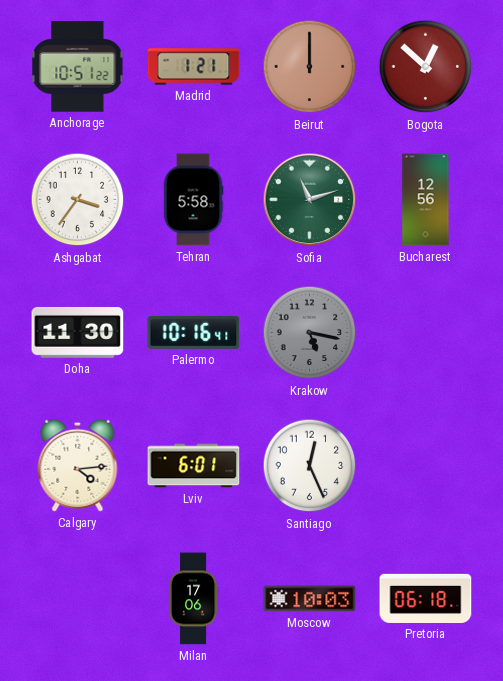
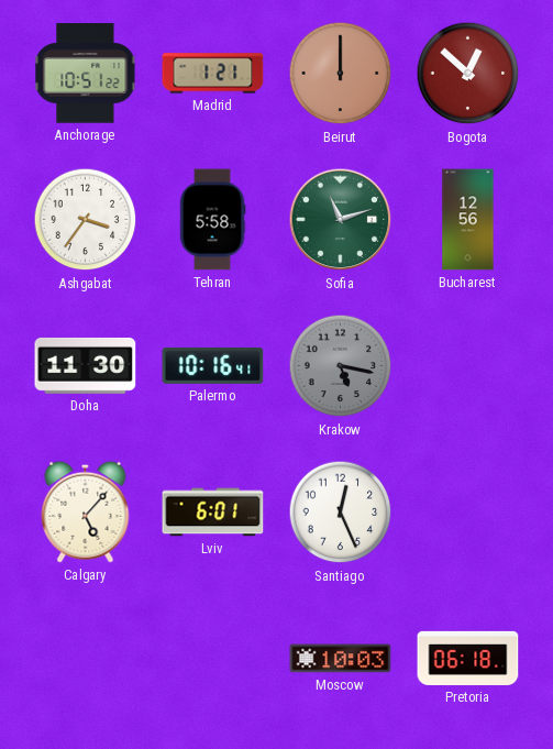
Calgary: 4:14 -> 5:07 (86, 511)
Milan: 17:06 -> none (193, 599)
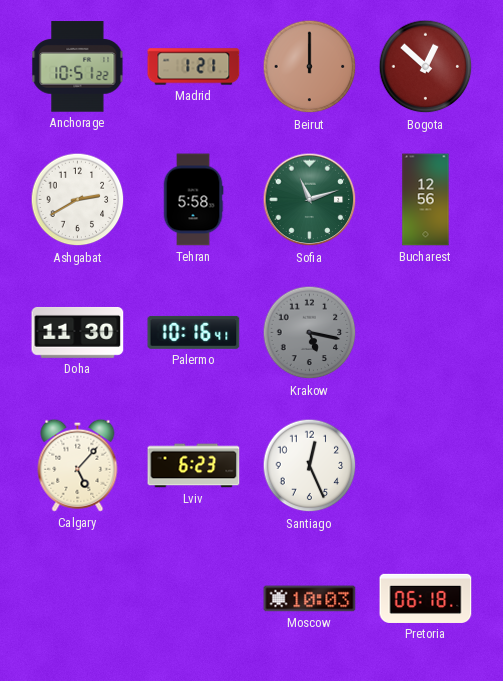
Ashgabat: 3:36 -> 2:40 (78, 200)
Lviv: 6:01 -> 6:23 (194, 466)
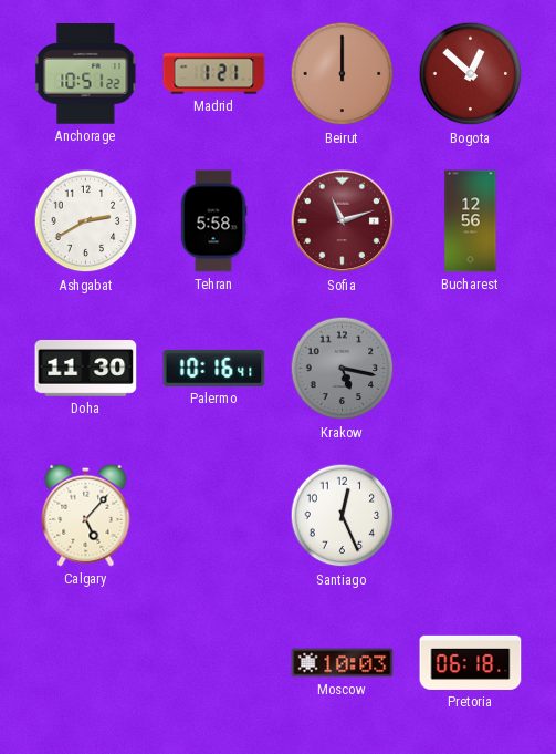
Sofia dial: green -> burgundy (343, 221)
Lviv: 6:23 -> none (194, 466)
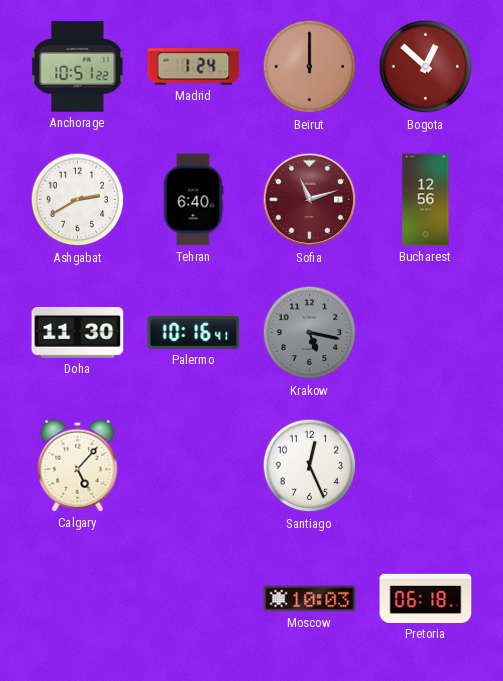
Madrid: 1:21 -> 1:24 (194, 67)
Tehran: 5:58 -> 6:40 (193, 200)
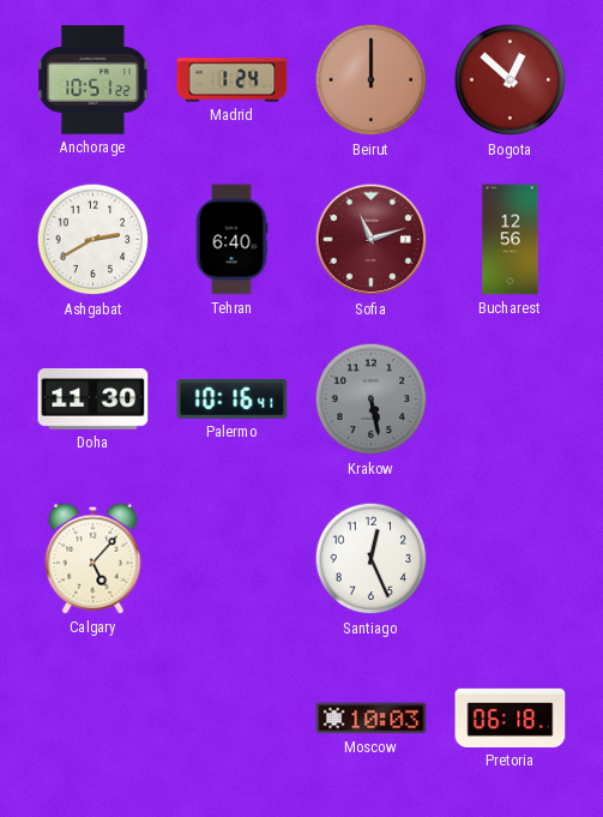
Krakow: 5:17 -> 5:28 (372, 400)
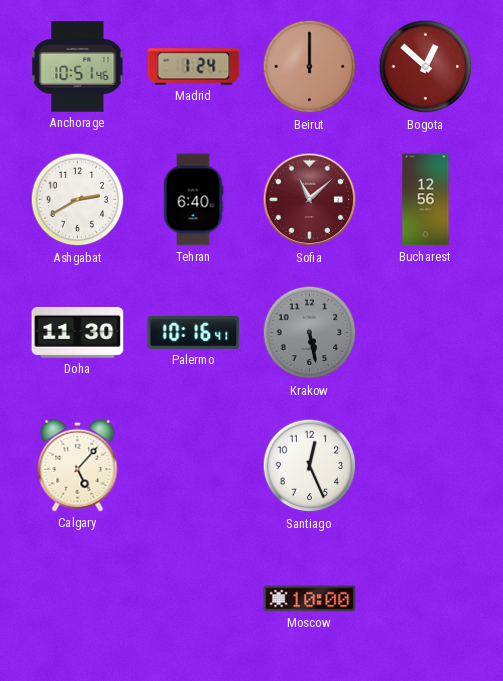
Anchorage: 10:51:22 -> 10:51:46 (78, 67)
Sofia: 11:12 -> 11:08 (310, 200)
Moscow: 10:03 -> 10:00 (310, 599)
Pretoria: 06:18 -> none (511, 717)
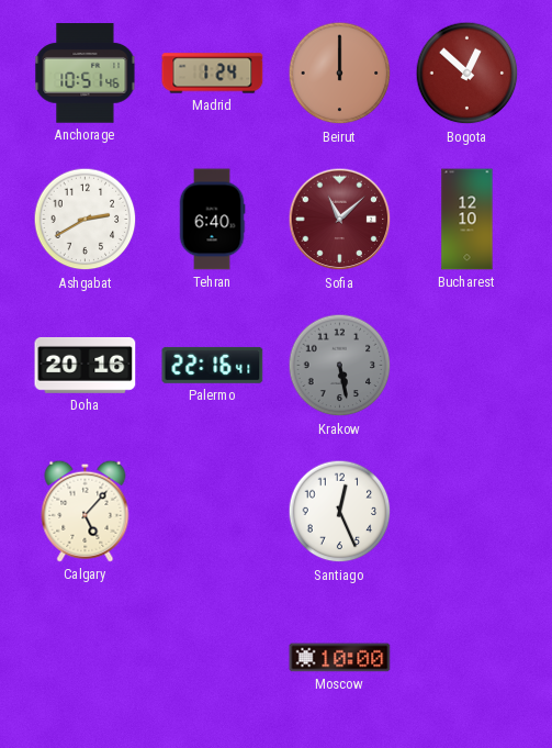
Bucharest: 12:56 -> 12:10 (467, 220)
Doha: 11:30 -> 20:16 (86, 365)
Palermo: 10:16 -> 22:16 (213, 365)
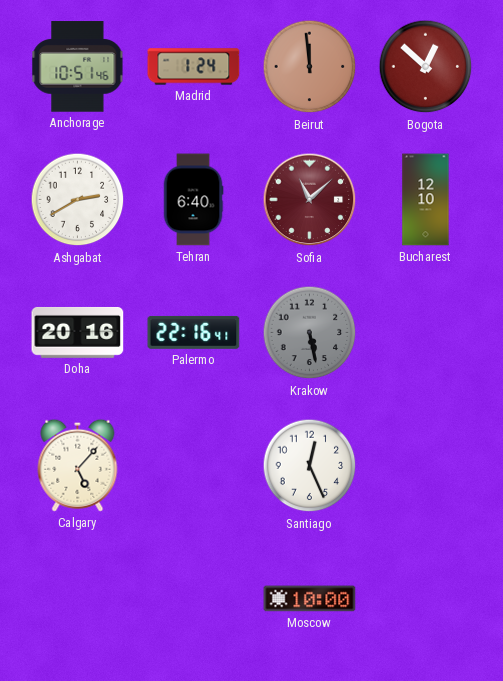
Beirut: 12:00 -> 11:59 (310, 67)
